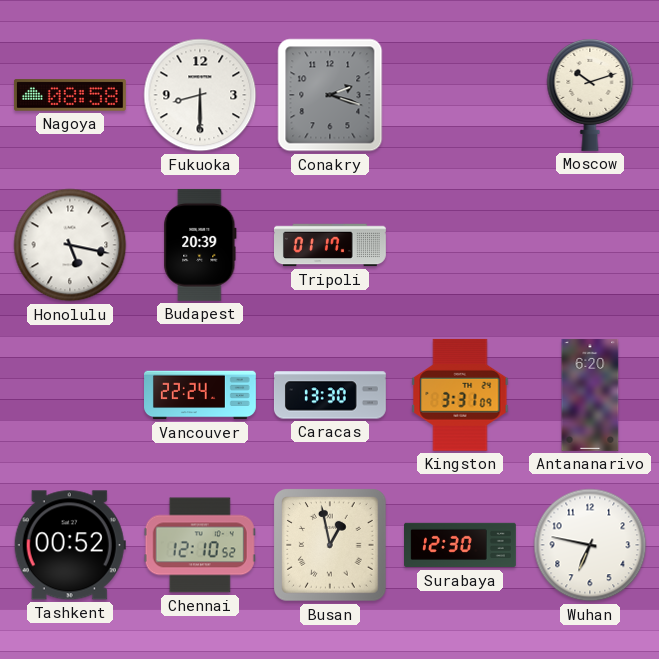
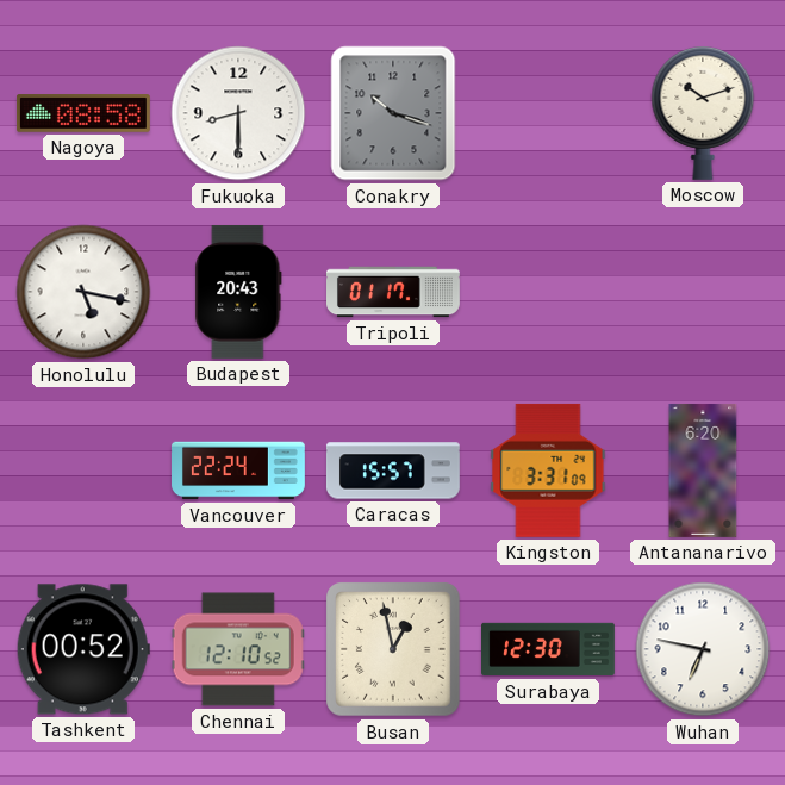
Conakry: 2:18 -> 10:18 (393, 113)
Budapest: 20:39 -> 20:43 (238, 292)
Caracas: 13:30 -> 15:57 (393, 471)
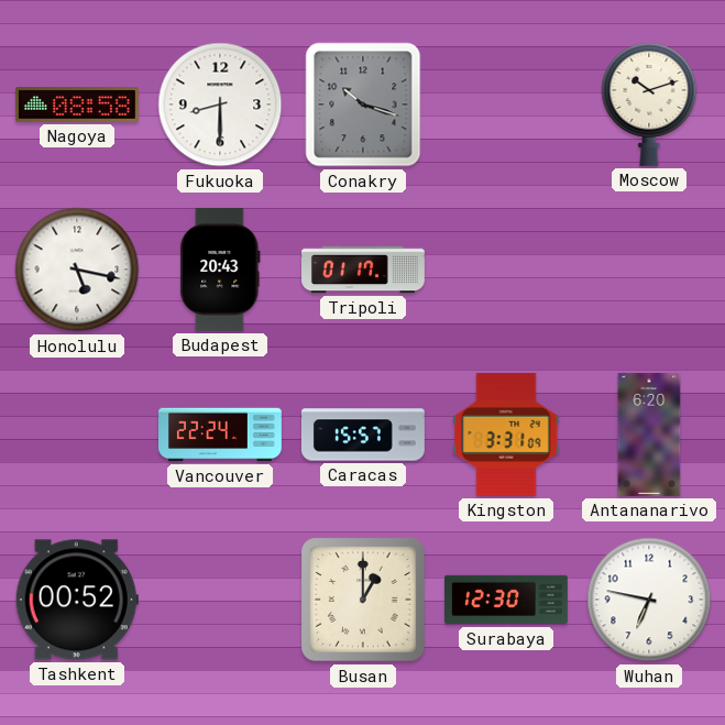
Chennai: 12:10 -> none (238, 649)
Busan: 12:58 -> 1:00 (364, 601)
